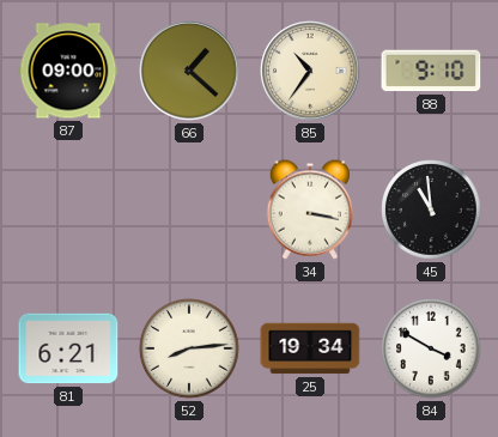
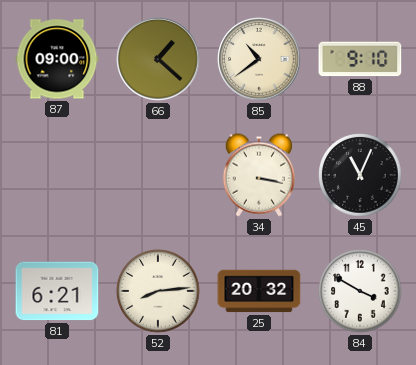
85: 10:36 -> 10:39 (259, 59)
45: 10:59 -> 11:04 (360, 175)
25: 19:34 -> 20:32 (259, 291)
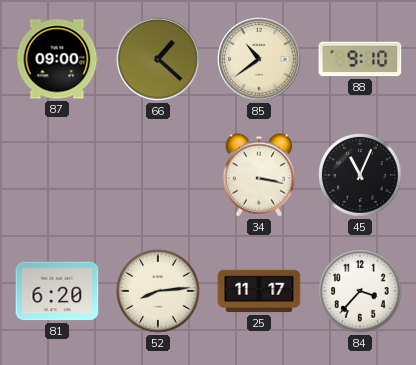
81: 6:21 -> 6:20 (57, 291)
25: 20:32 -> 11:17 (259, 291)
84: 3:50 -> 3:37 (360, 291)
